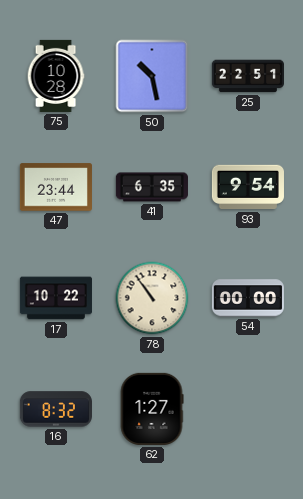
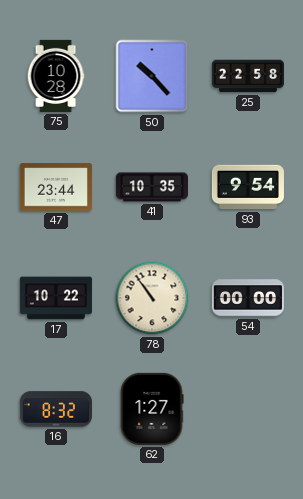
50: 10:28 -> 10:23 (152, 76)
25: 22:51 -> 22:58 (248, 76)
41: 6:35 -> 10:35 (152, 187)
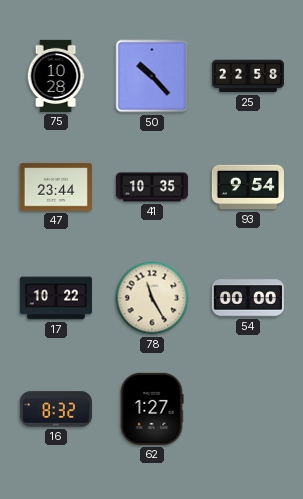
78: 10:54 -> 11:25 (152, 298)
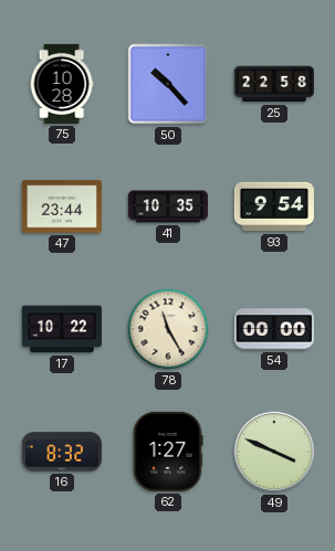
49: none -> 3:49 (274, 452)
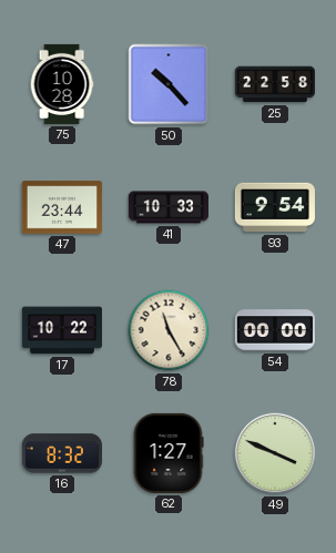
41: 10:35 -> 10:33 (169, 207)
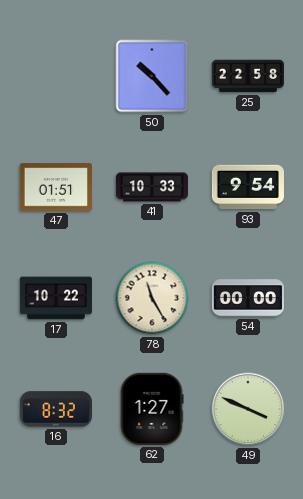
75: 10:28 -> none (62, 84)
47: 23:44 -> 01:51 (56, 187)
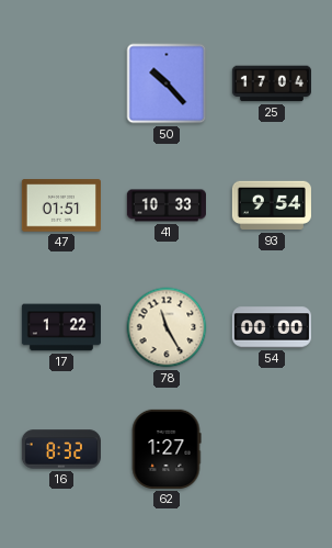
25: 22:58 -> 17:04 (272, 83)
17: 10:22 -> 1:22 (61, 327)
49: 3:49 -> none (248, 409)
